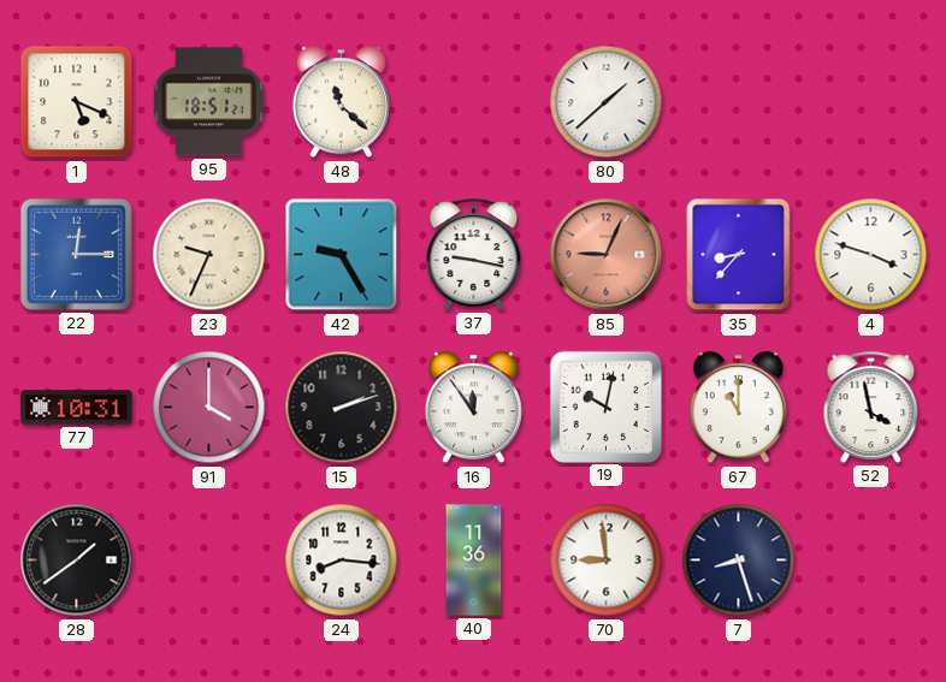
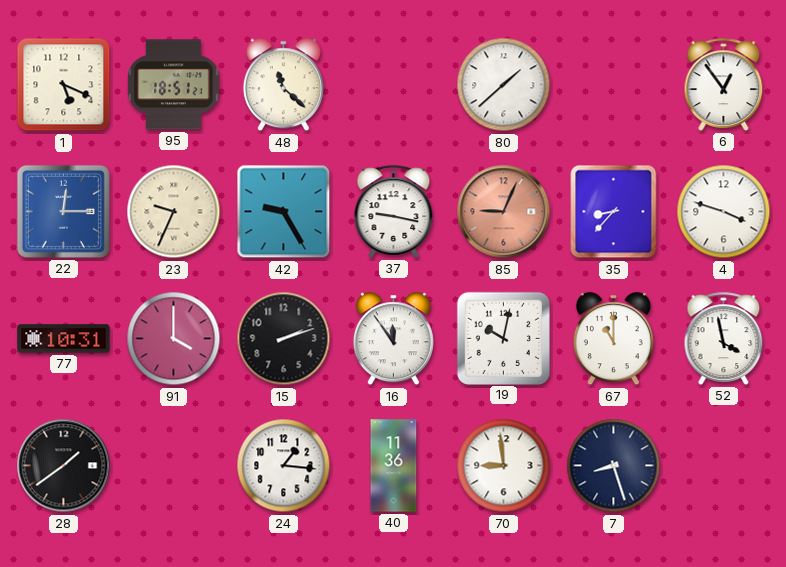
6: none -> 12:54 (724, 84)
24: 8:16 -> 1:16 (284, 466)
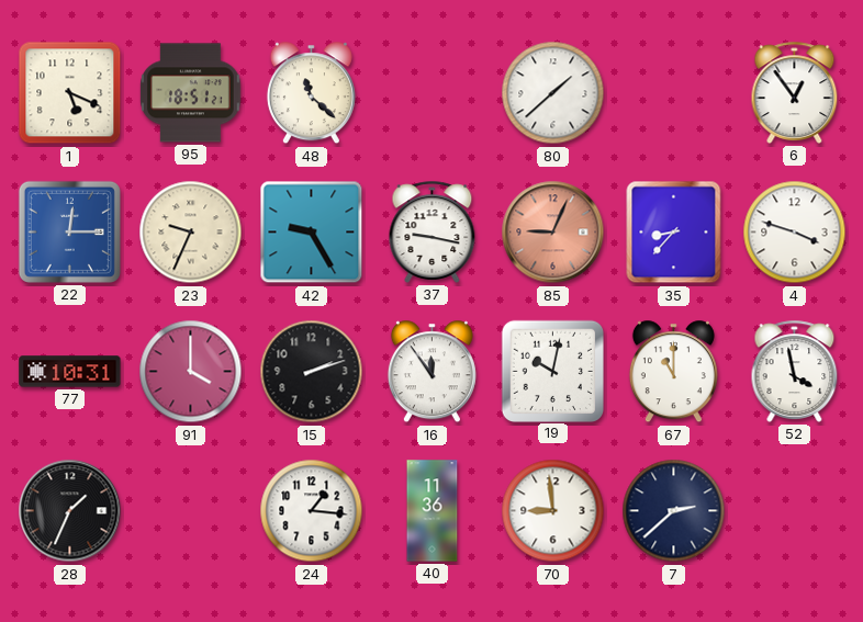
28: 1:39 -> 1:34 (70, 511)
7: 8:27 -> 2:38 (674, 511)
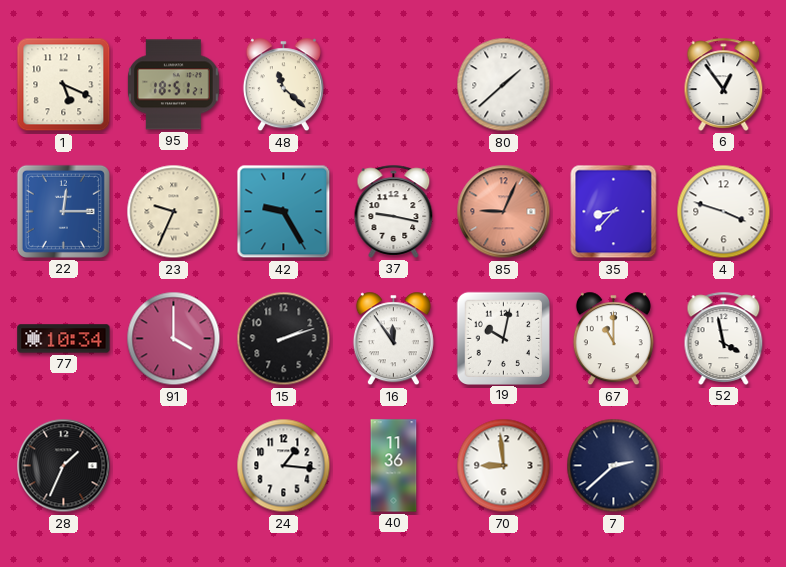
77: 10:31 -> 10:34 (64, 339)
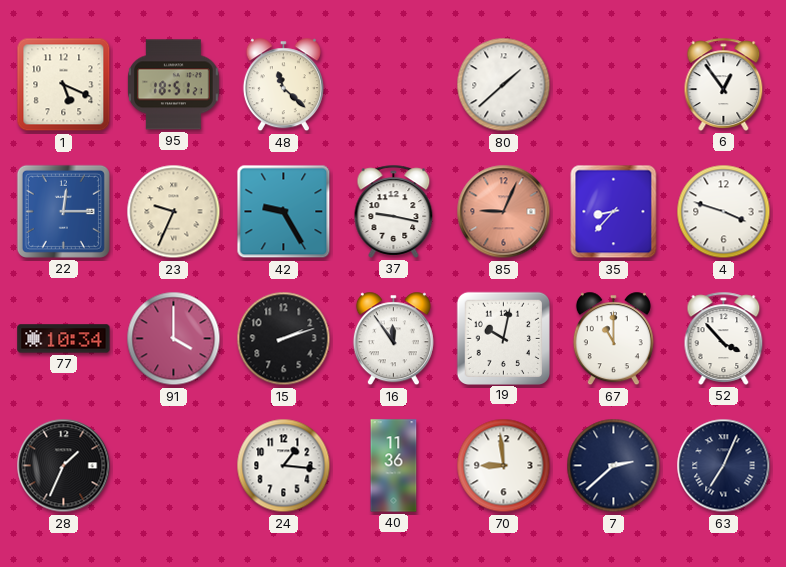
52: 3:58 -> 3:53 (724, 338)
63: none -> 7:04 (724, 466)
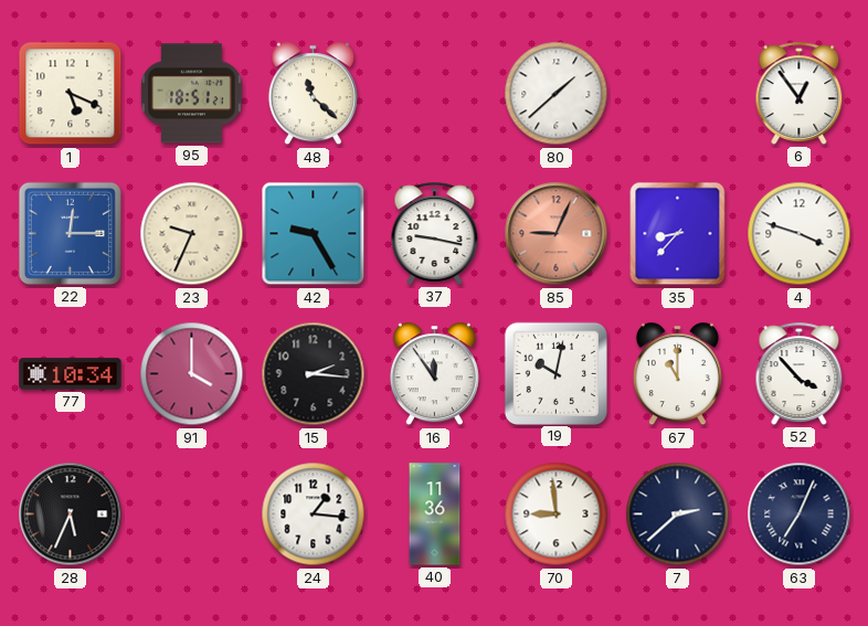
15: 2:12 -> 2:16 (314, 374)
28: 1:34 -> 5:34 (71, 514)
